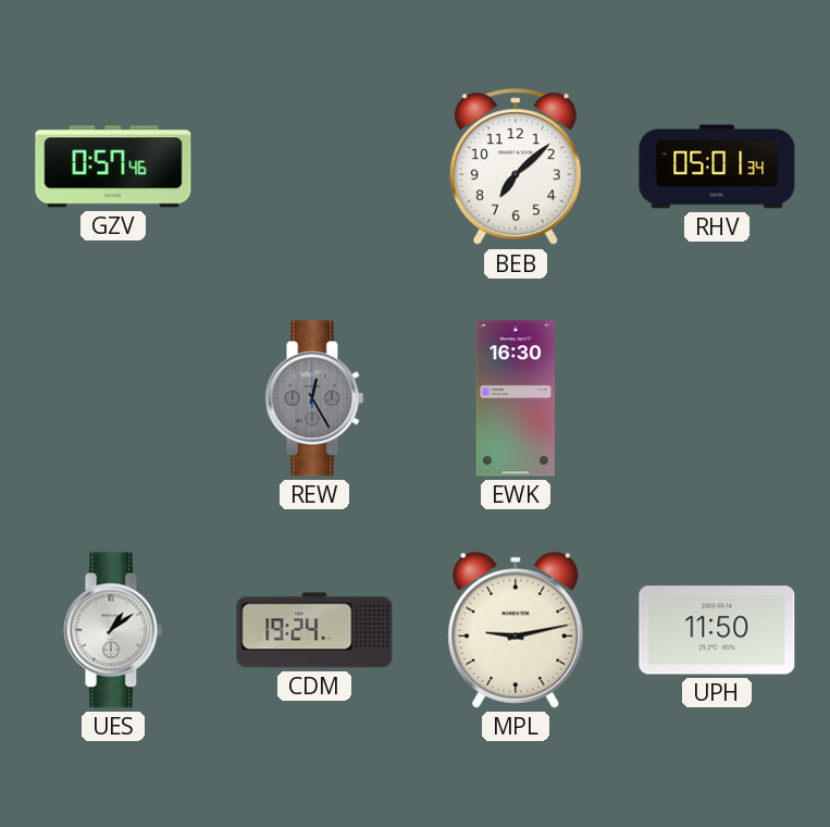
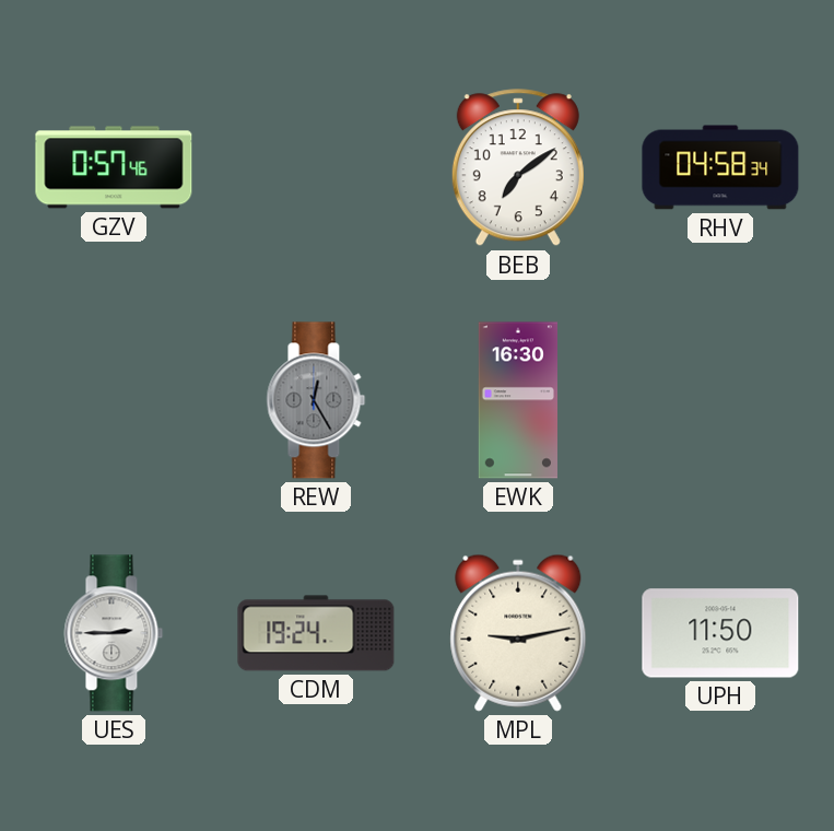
BEB: 7:08 -> 7:09 (518, 168)
RHV: 05:01 -> 04:58 (720, 167)
UES: 1:09 -> 2:45 (114, 633)
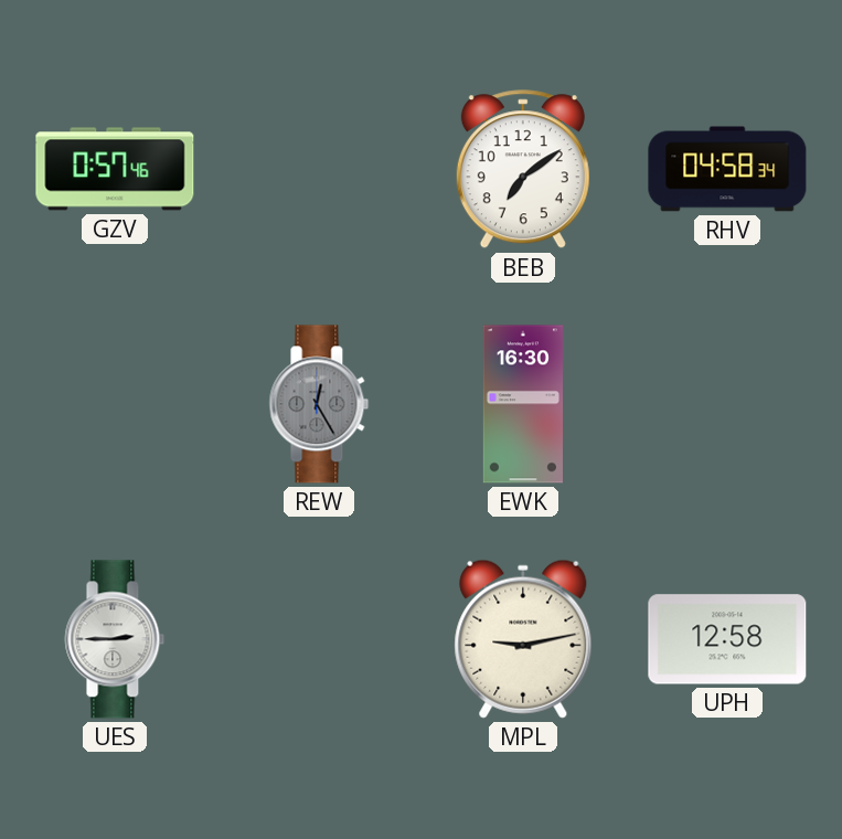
CDM: 19:24 -> none (316, 633)
UPH: 11:50 -> 12:58 (727, 639)
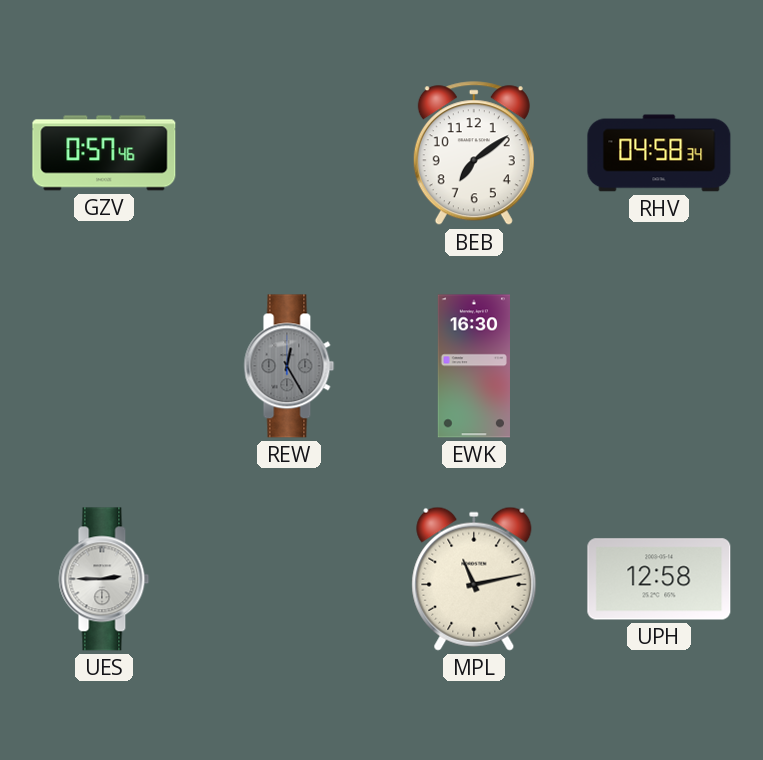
MPL: 9:13 -> 11:13 (474, 579)
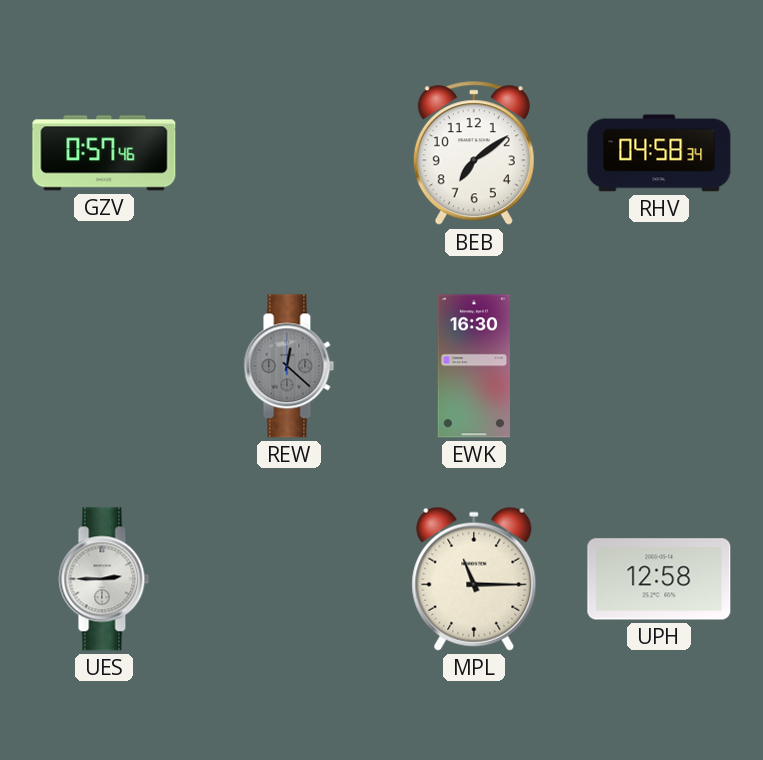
REW: 12:25 -> 12:22 (289, 366)
MPL: 11:13 -> 11:15 (474, 579)
